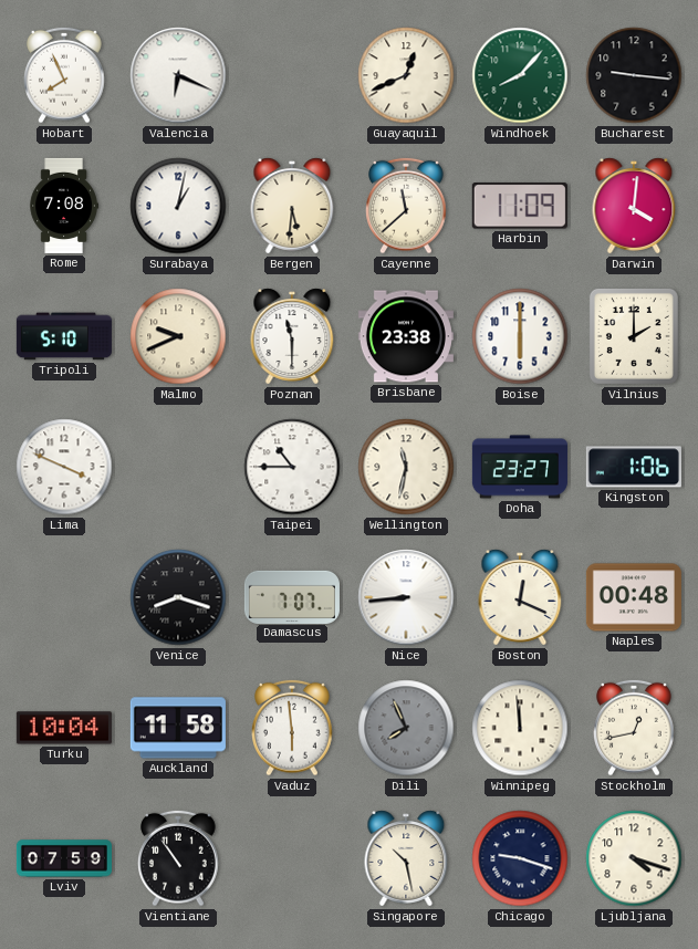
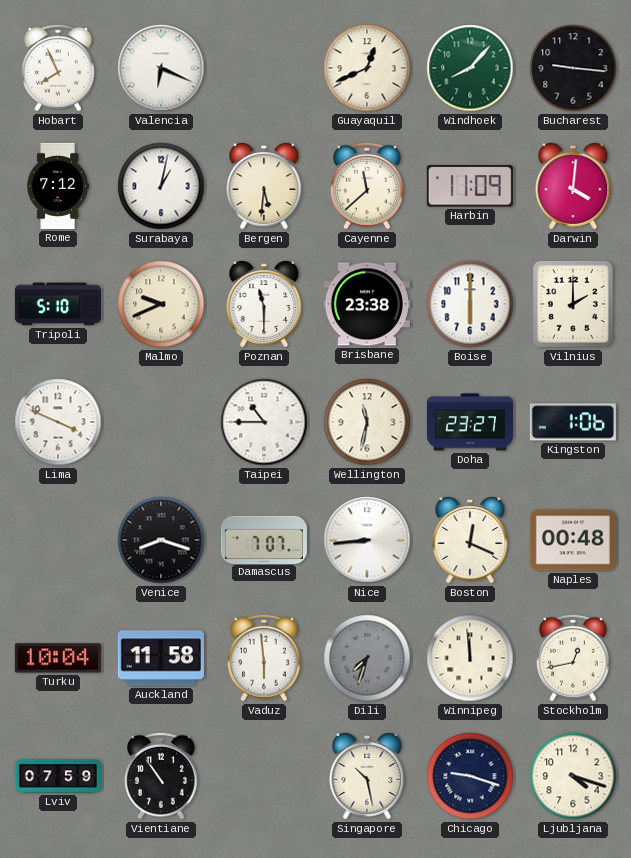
Rome: 7:08 -> 7:12 (58, 186)
Dili: 7:56 -> 7:33 (367, 658)
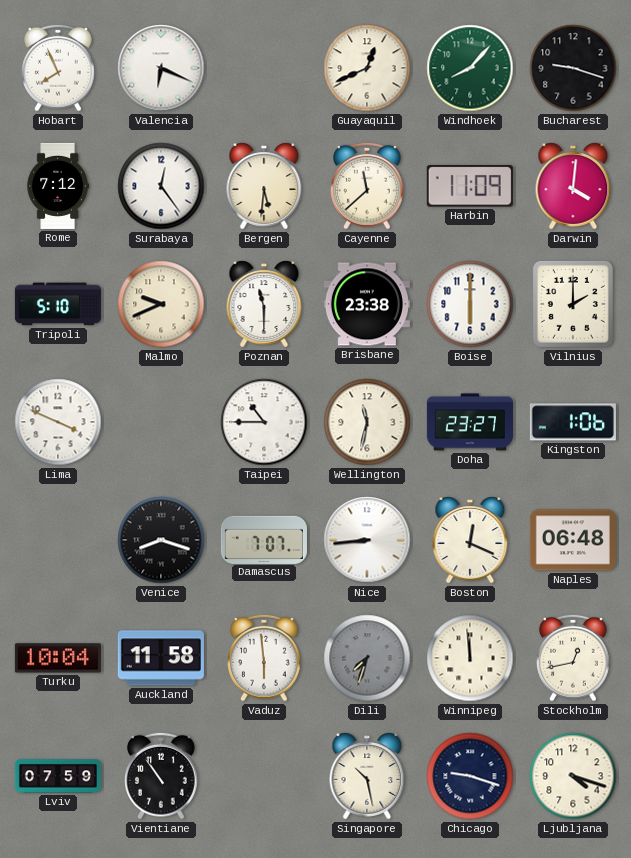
Bucharest: 9:16 -> 9:18 (573, 68)
Surabaya: 1:02 -> 12:24 (161, 186)
Naples: 00:48 -> 06:48 (573, 540)
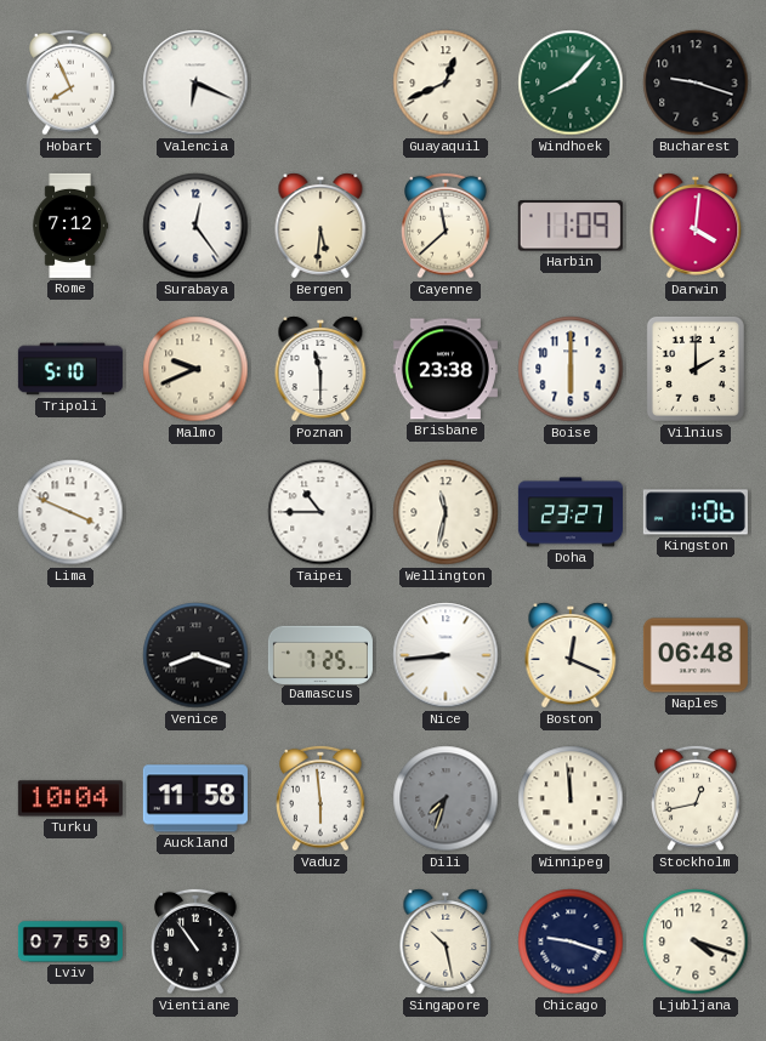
Damascus: 7:07 -> 7:25 (320, 654)
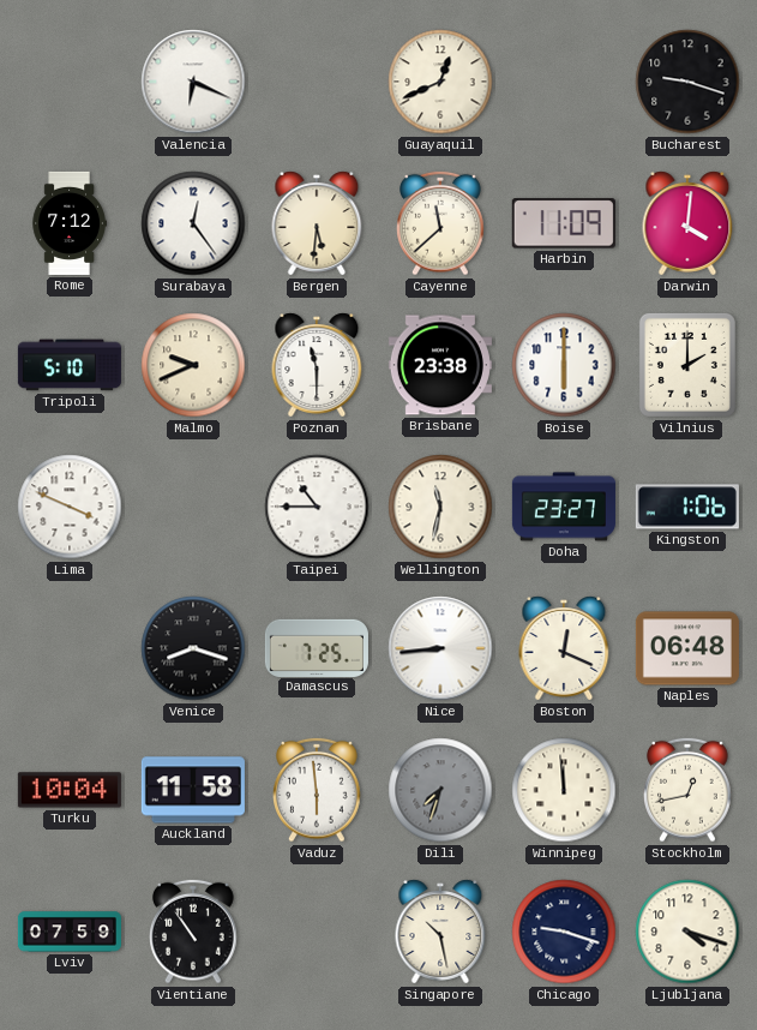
Hobart: 7:56 -> none (70, 83)
Windhoek: 8:07 -> none (571, 83)
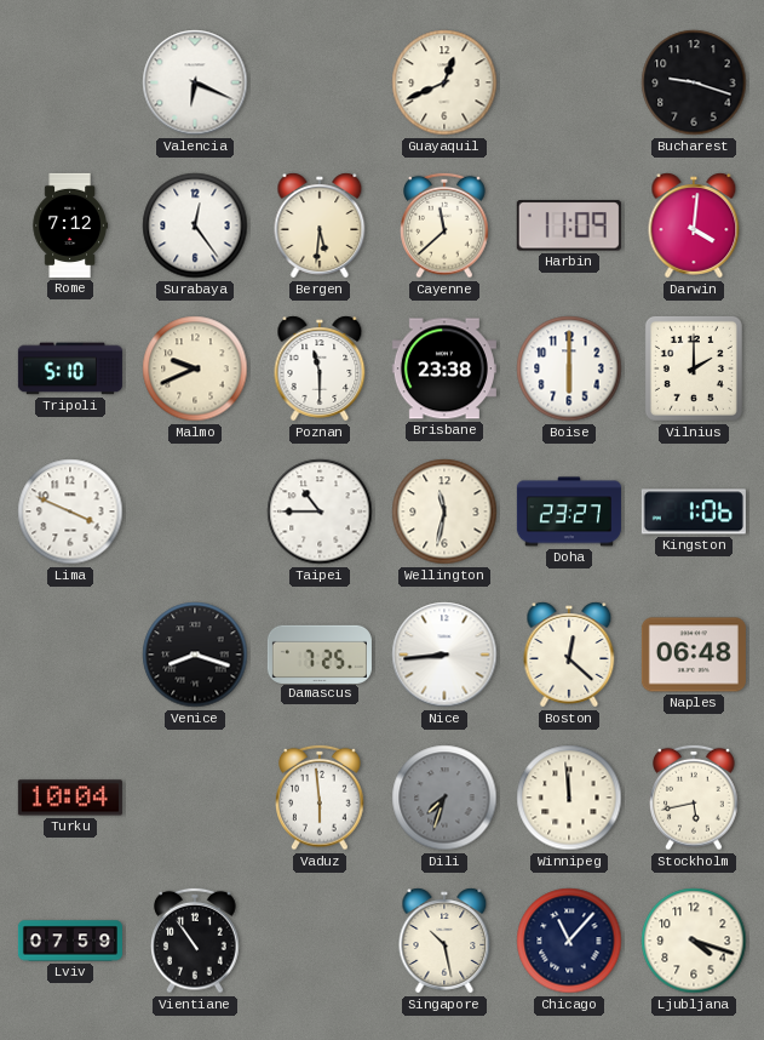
Boston: 12:19 -> 12:22 (569, 655)
Auckland: 11:58 -> none (193, 790)
Stockholm: 12:43 -> 5:43 (694, 798)
Chicago: 9:18 -> 11:07 (569, 941)
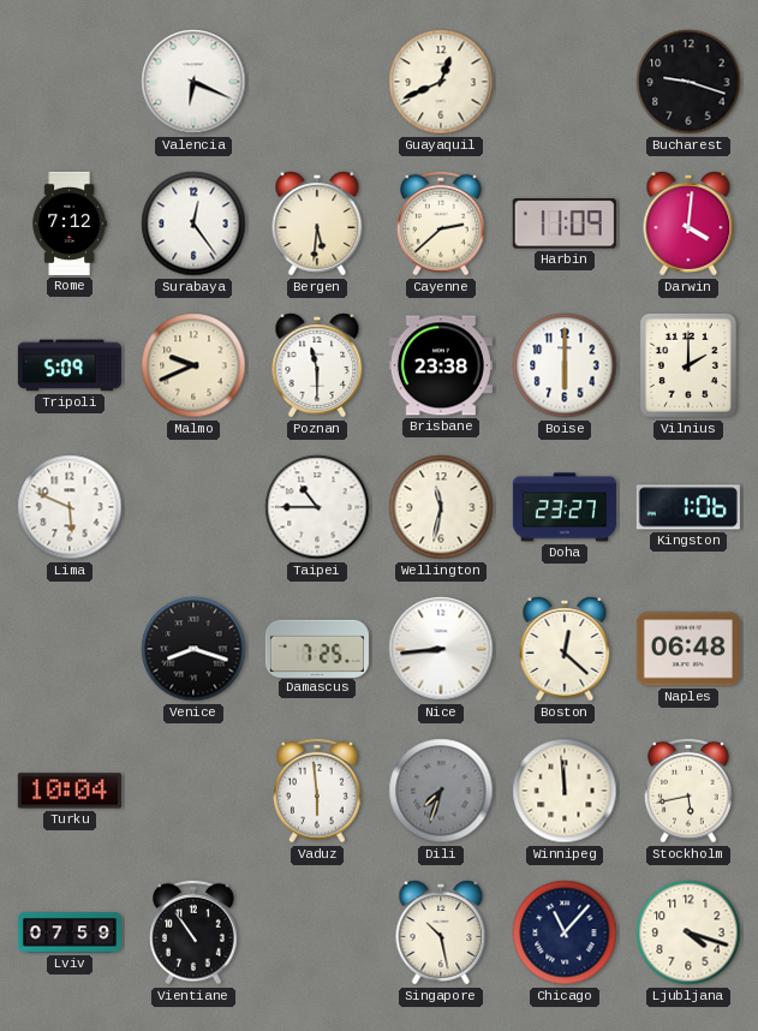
Cayenne: 11:38 -> 2:38 (441, 224)
Tripoli: 5:10 -> 5:09 (70, 365)
Lima: 3:49 -> 5:49 (70, 507)
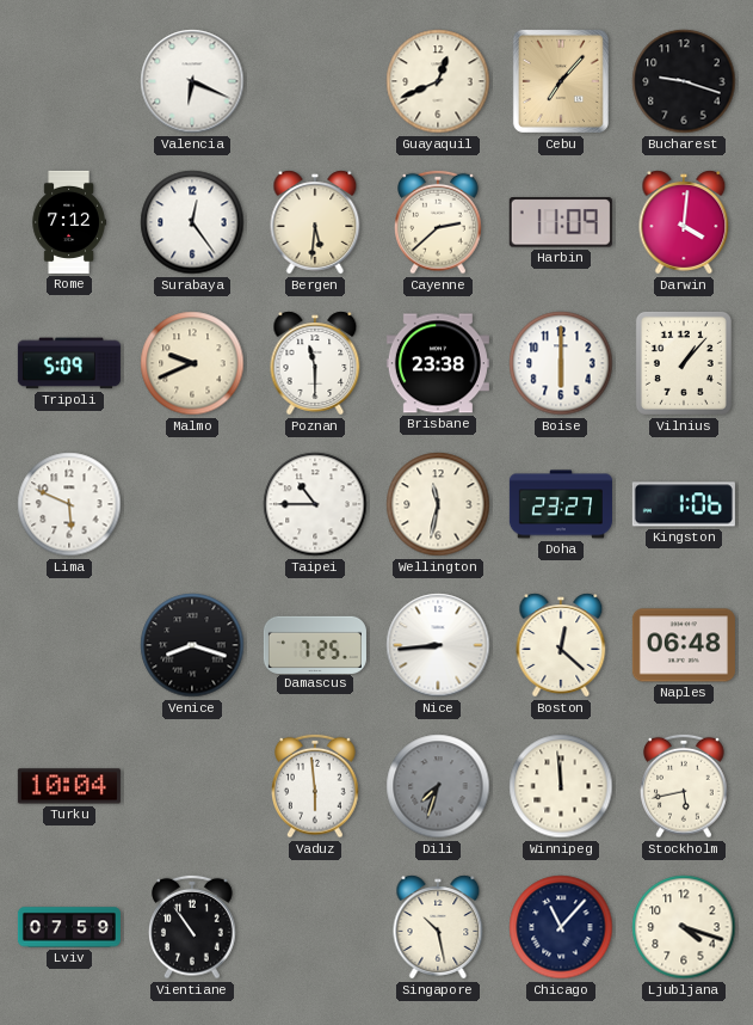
Cebu: none -> 7:07 (561, 81)
Vilnius: 2:00 -> 1:07 (684, 363)
